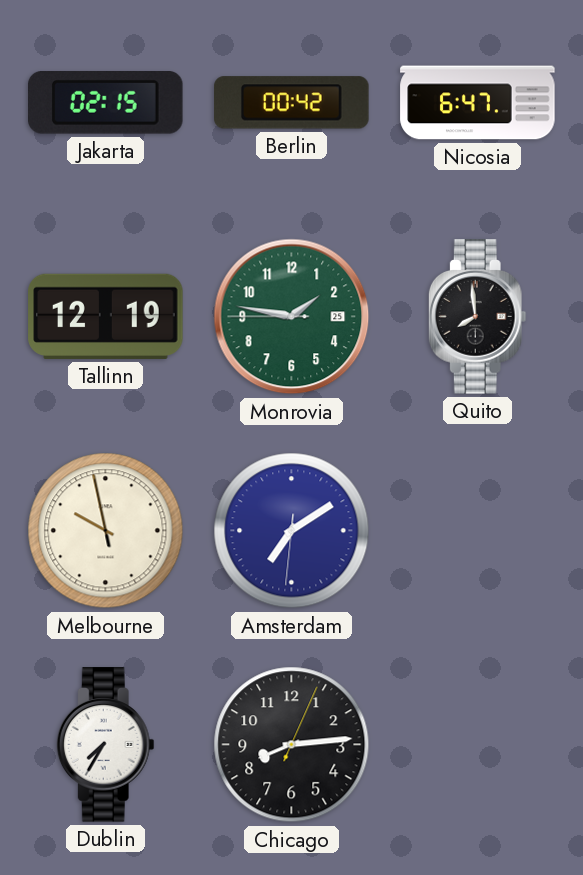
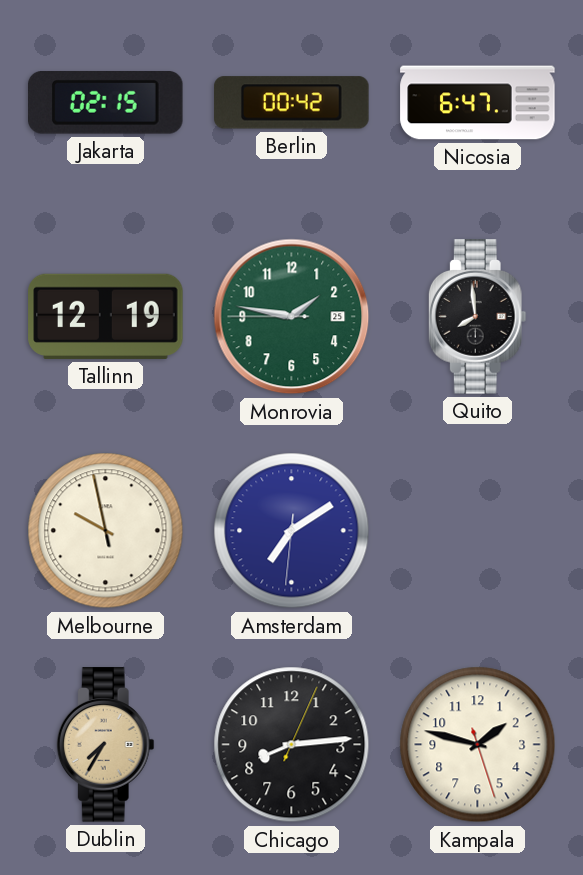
Dublin dial: white -> champagne (105, 745)
Kampala: none -> 1:47 (478, 745)
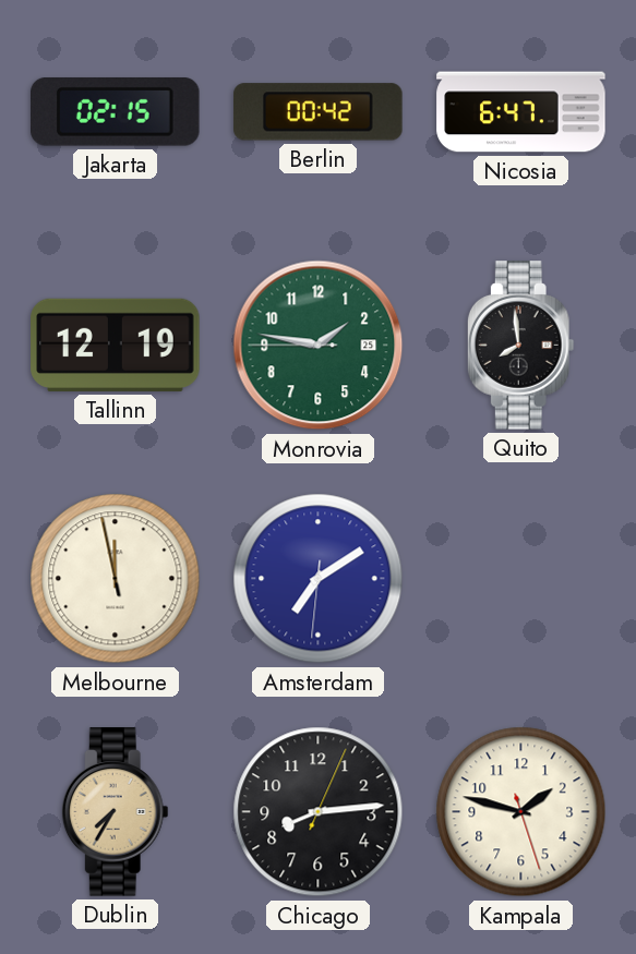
Melbourne: 9:57 -> 11:57 (116, 579)
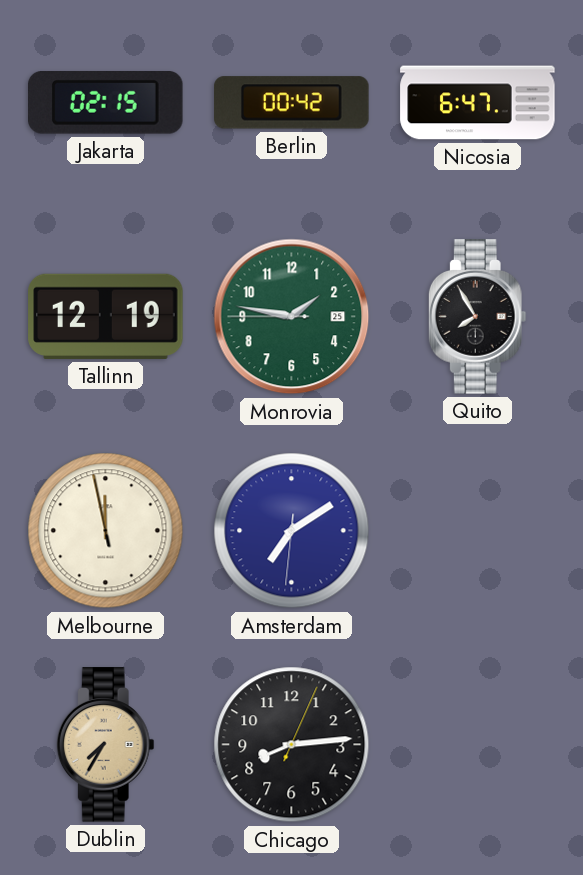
Quito: 7:59 -> 7:55 (477, 317)
Kampala: 1:47 -> none (521, 812)
